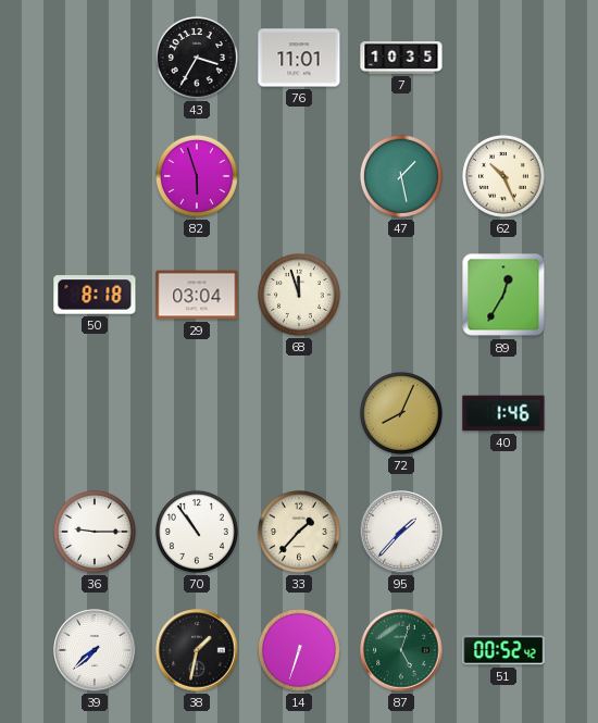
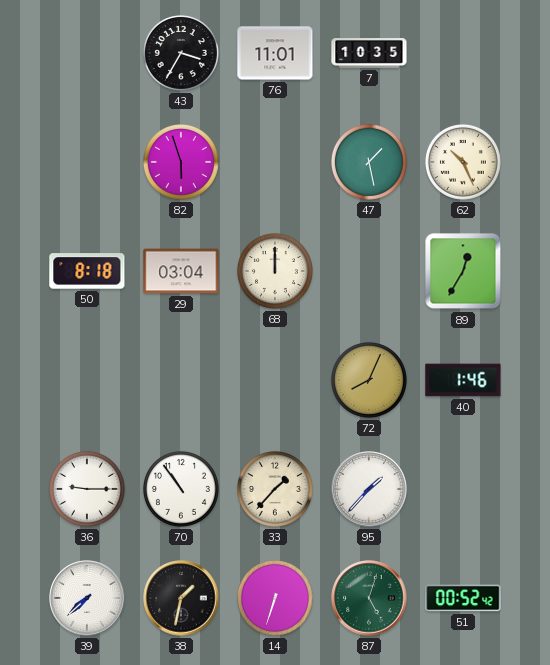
68: 11:57 -> 12:00 (275, 271)
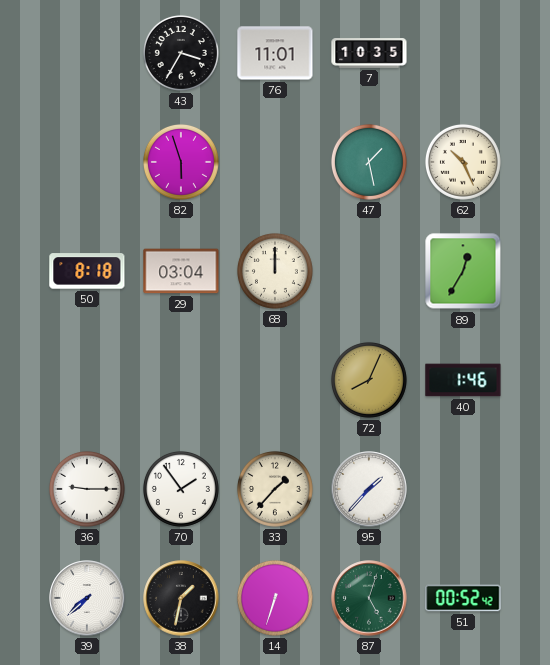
70: 10:54 -> 1:54 (181, 489)
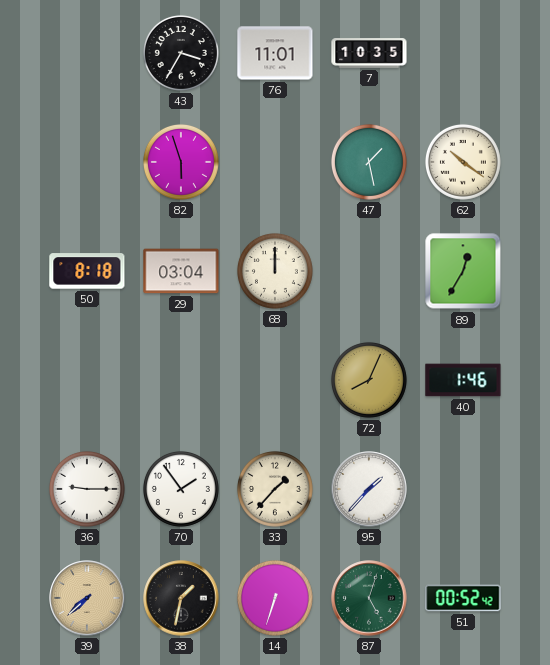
62: 10:26 -> 10:21 (463, 162)
39 dial: white -> champagne (87, 598)
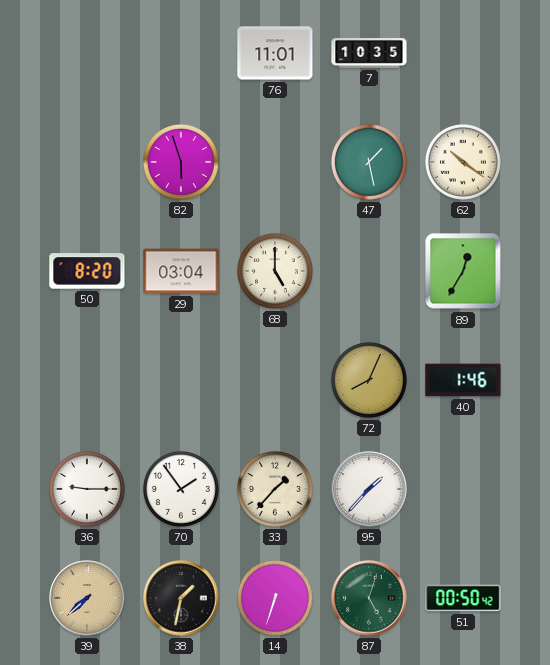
43: 3:35 -> none (181, 53)
50: 8:18 -> 8:20 (87, 271)
68: 12:00 -> 5:00 (275, 271)
51: 00:52 -> 00:50 (463, 598)
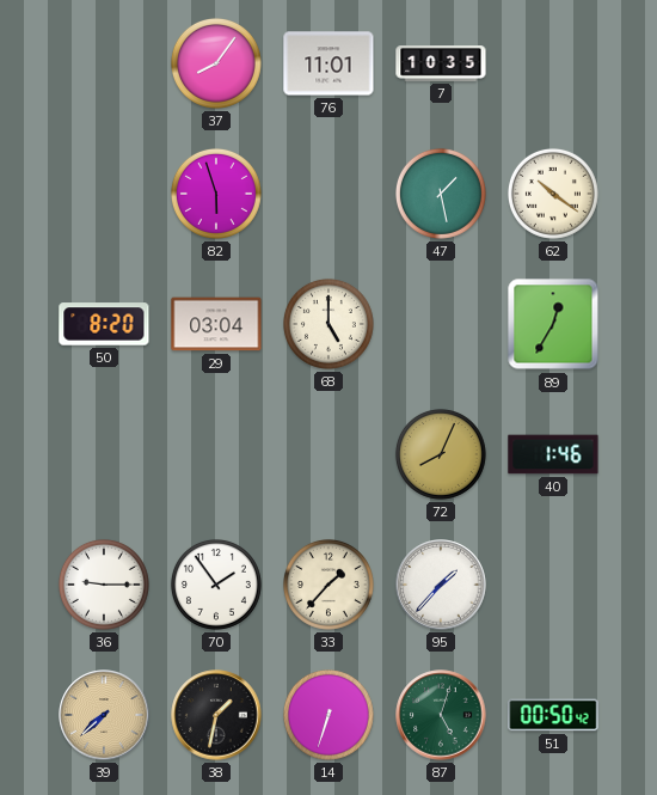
37: none -> 8:06 (216, 63)
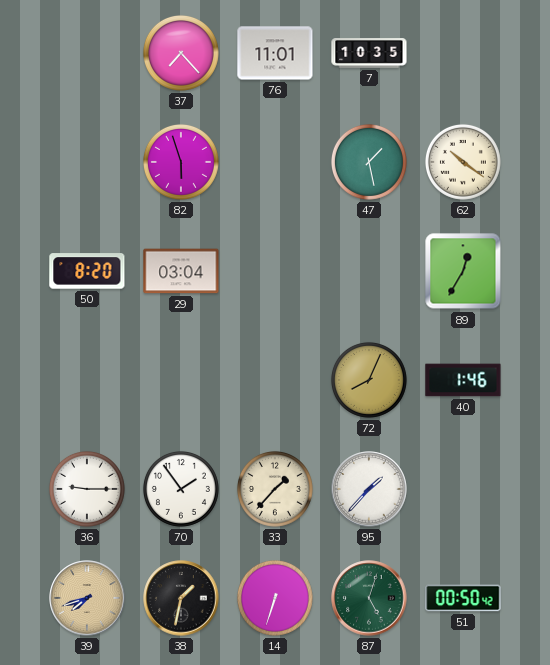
37: 8:06 -> 7:23 (181, 53)
68: 5:00 -> none (328, 324)
39: 7:38 -> 7:42 (87, 598)
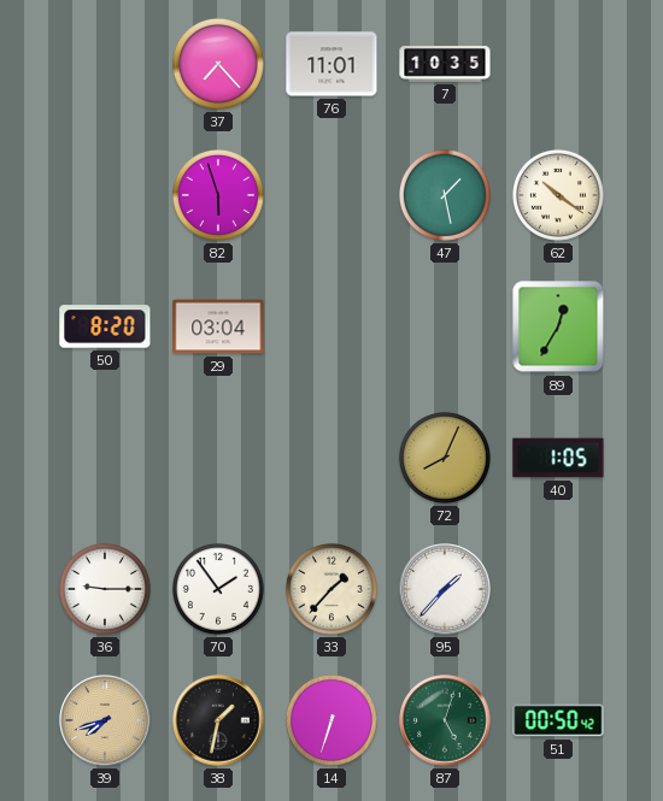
40: 1:46 -> 1:05 (558, 458)
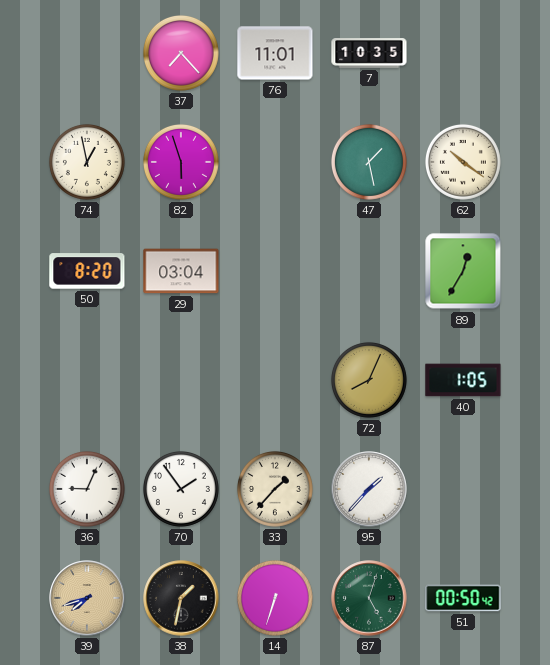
74: none -> 12:58 (87, 162)
36: 9:15 -> 9:04 (87, 489)
